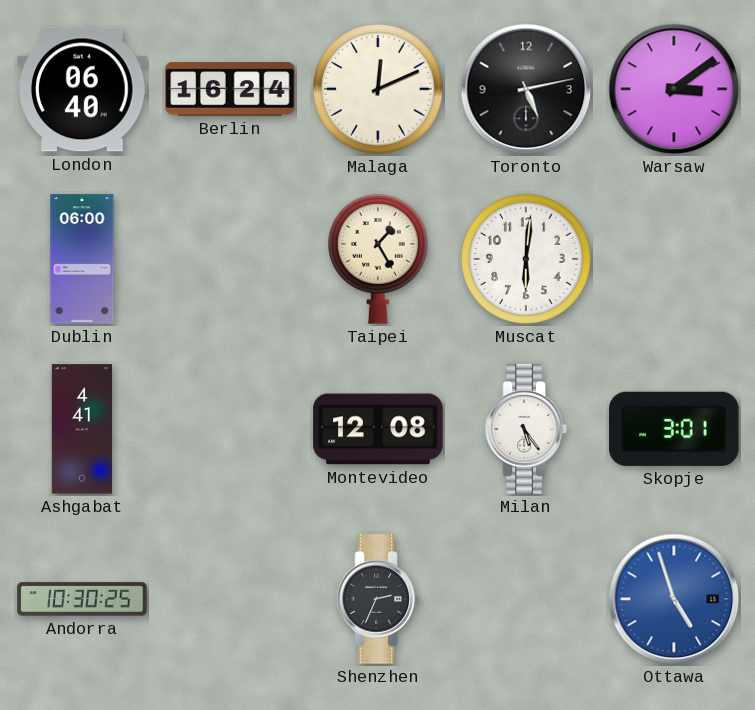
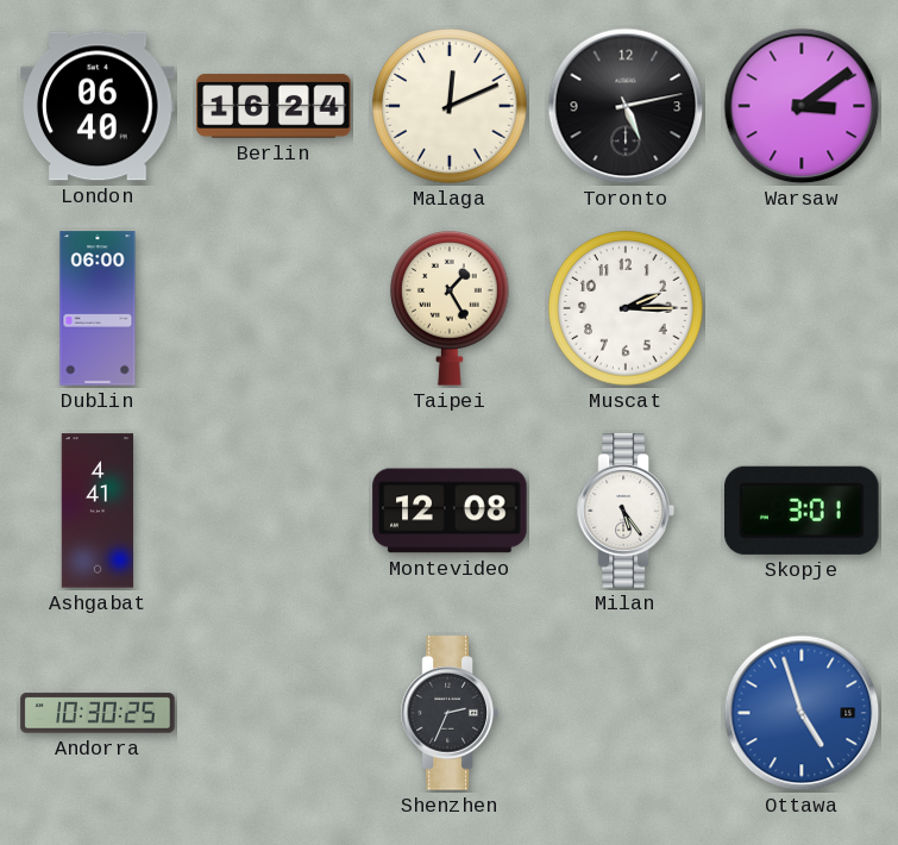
Muscat: 6:01 -> 2:15 (626, 308)
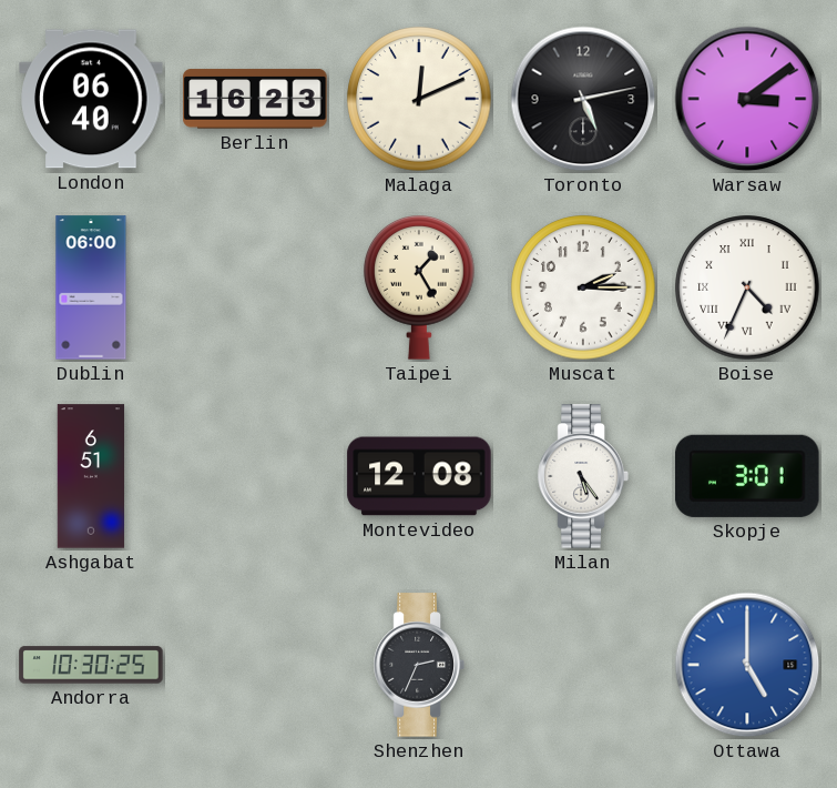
Berlin: 16:24 -> 16:23 (255, 99)
Boise: none -> 4:34 (747, 287)
Ashgabat: 4:41 -> 6:51 (91, 476)
Ottawa: 4:57 -> 5:00 (747, 665)
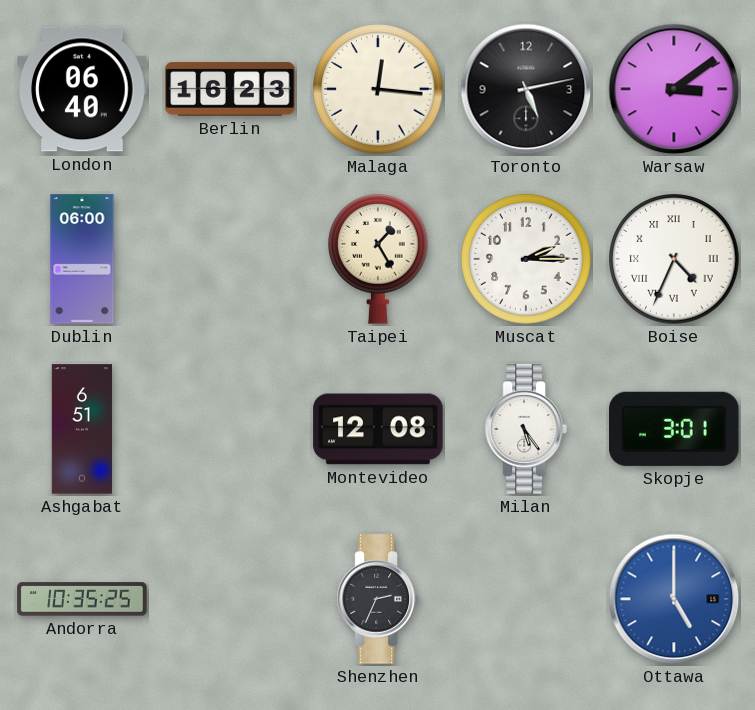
Malaga: 12:11 -> 12:16 (378, 89)
Andorra: 10:30 -> 10:35 (82, 599)
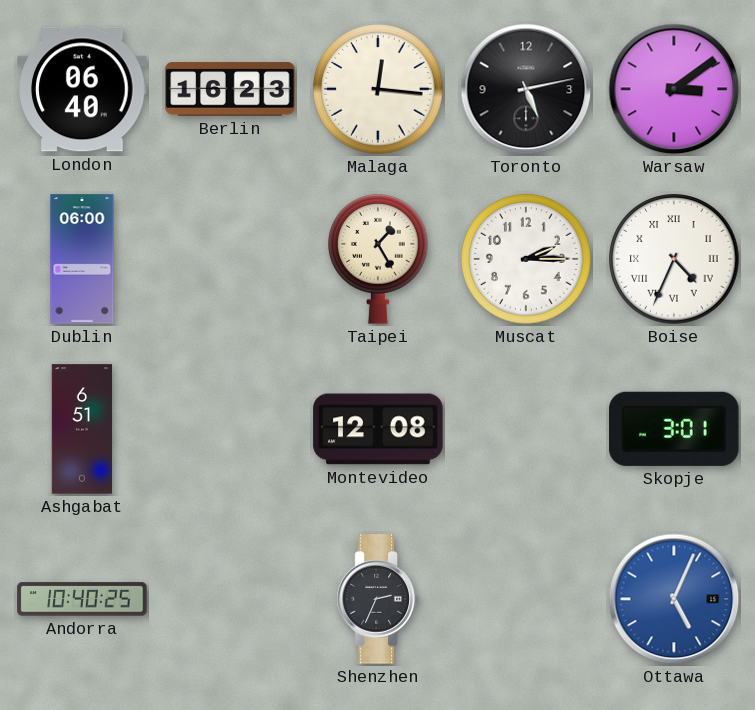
Milan: 5:24 -> none (526, 429)
Andorra: 10:35 -> 10:40 (82, 599)
Ottawa: 5:00 -> 5:04 (674, 599)
